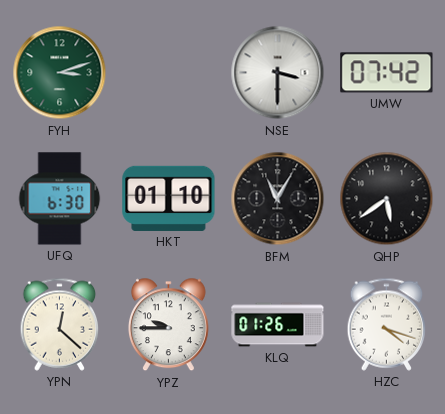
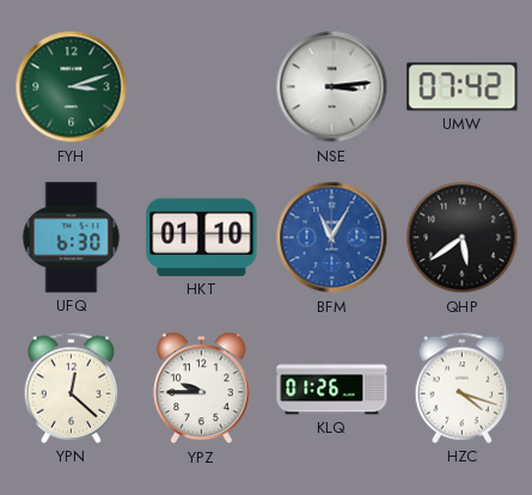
NSE: 3:30 -> 3:14 (332, 87)
BFM dial: black -> blue (332, 238)
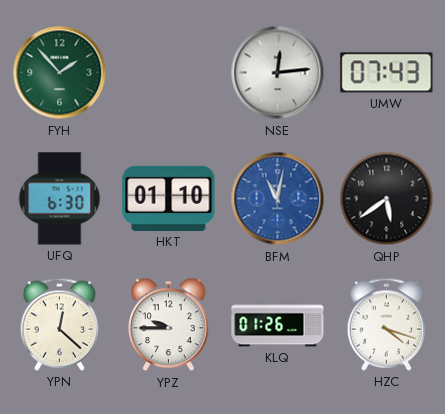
FYH: 3:12 -> 1:53 (60, 73)
NSE: 3:14 -> 12:14 (278, 73)
UMW: 07:42 -> 07:43 (387, 73)
BFM: 11:05 -> 11:02 (278, 199)
